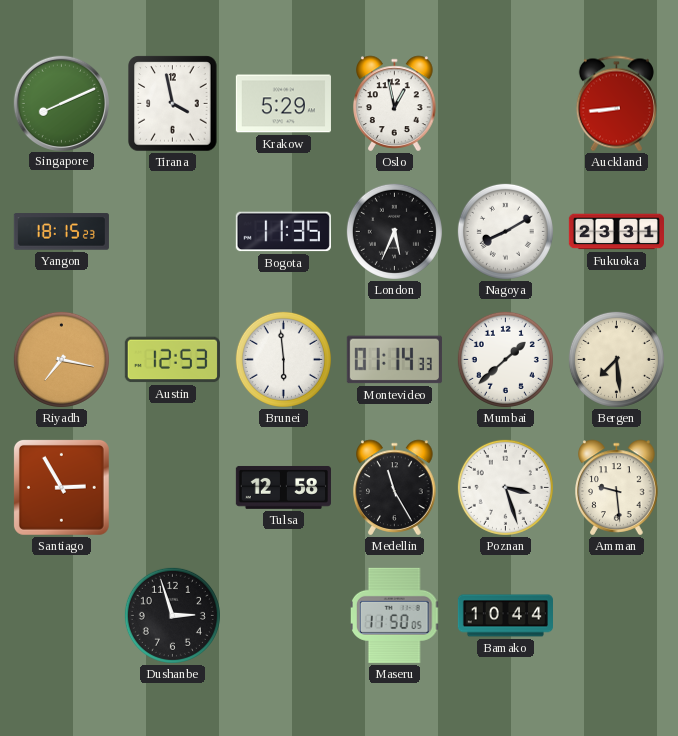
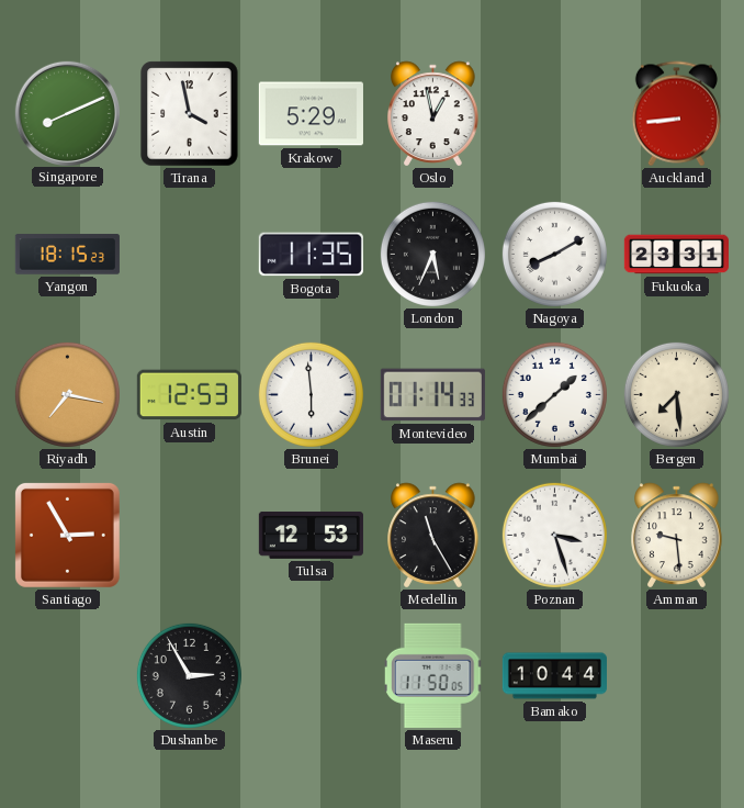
Tulsa: 12:58 -> 12:53 (311, 535)
Dushanbe: 2:57 -> 2:55 (189, 675)
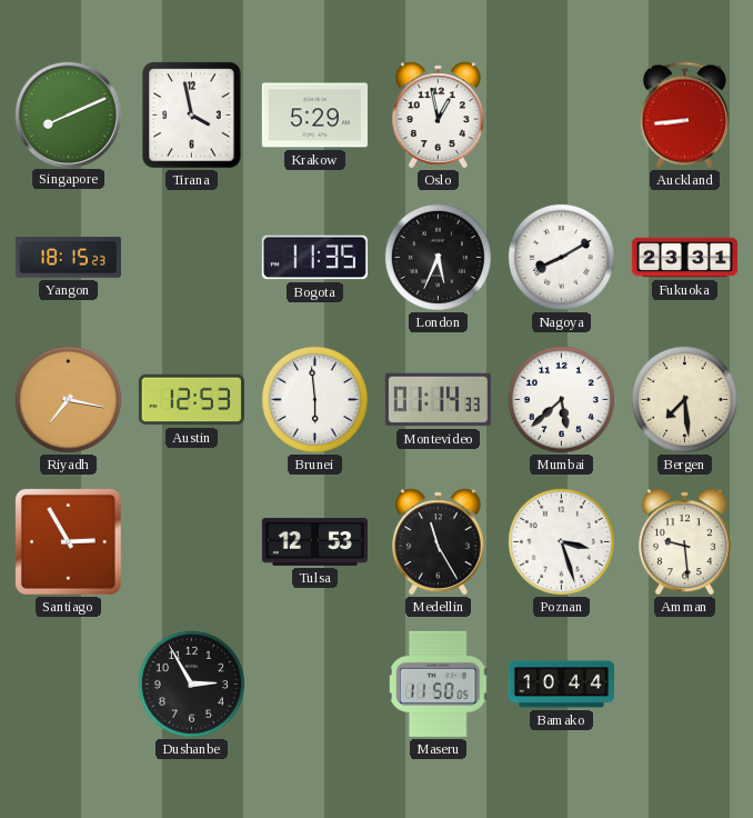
Mumbai: 1:38 -> 5:38 (561, 399)
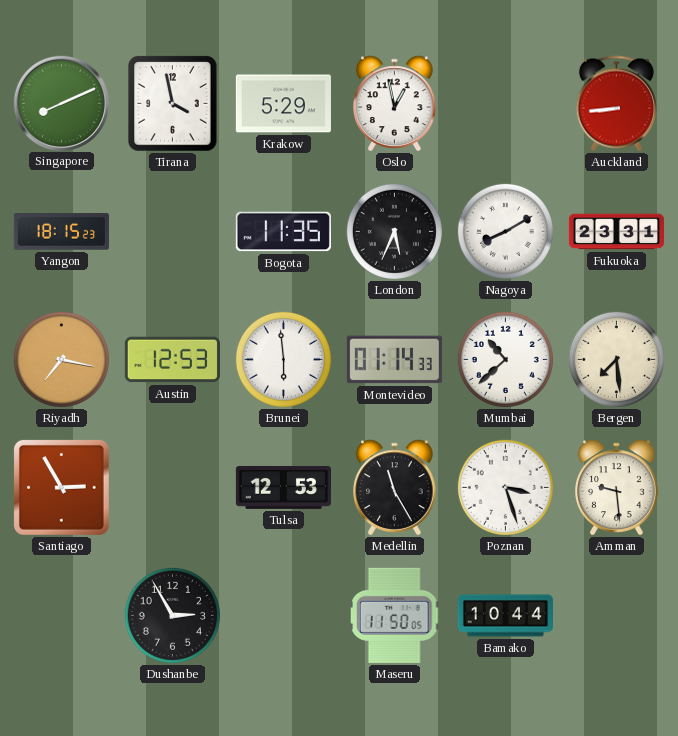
Mumbai: 5:38 -> 10:38 (505, 359)
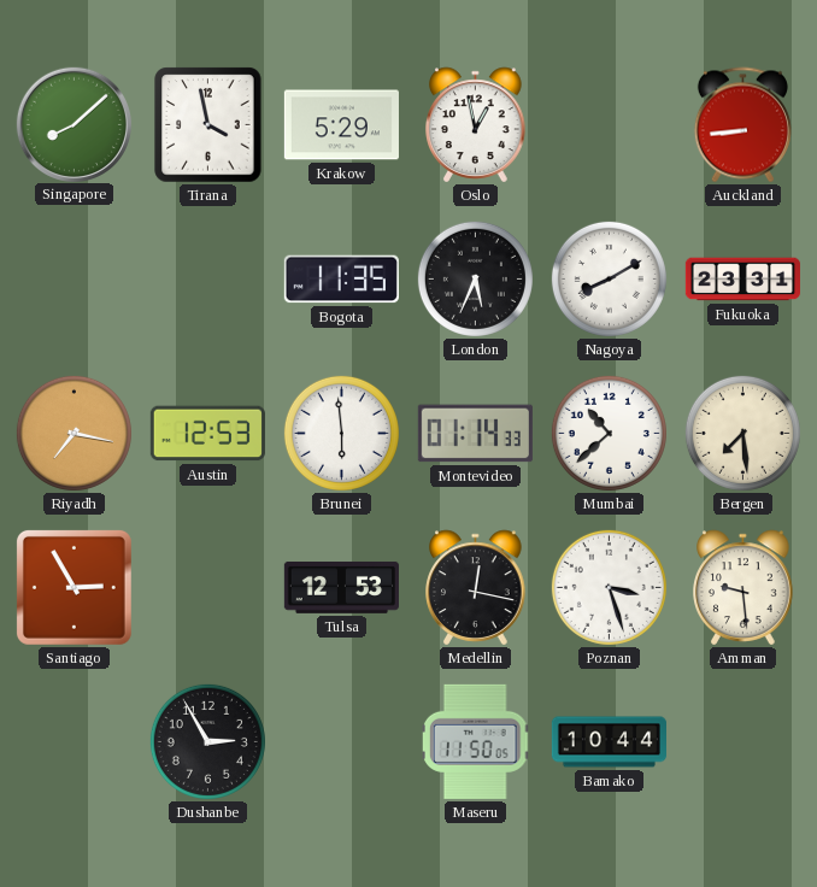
Singapore: 8:11 -> 8:08 (74, 124)
Yangon: 18:15 -> none (61, 232)
Medellin: 11:25 -> 12:17 (476, 588)
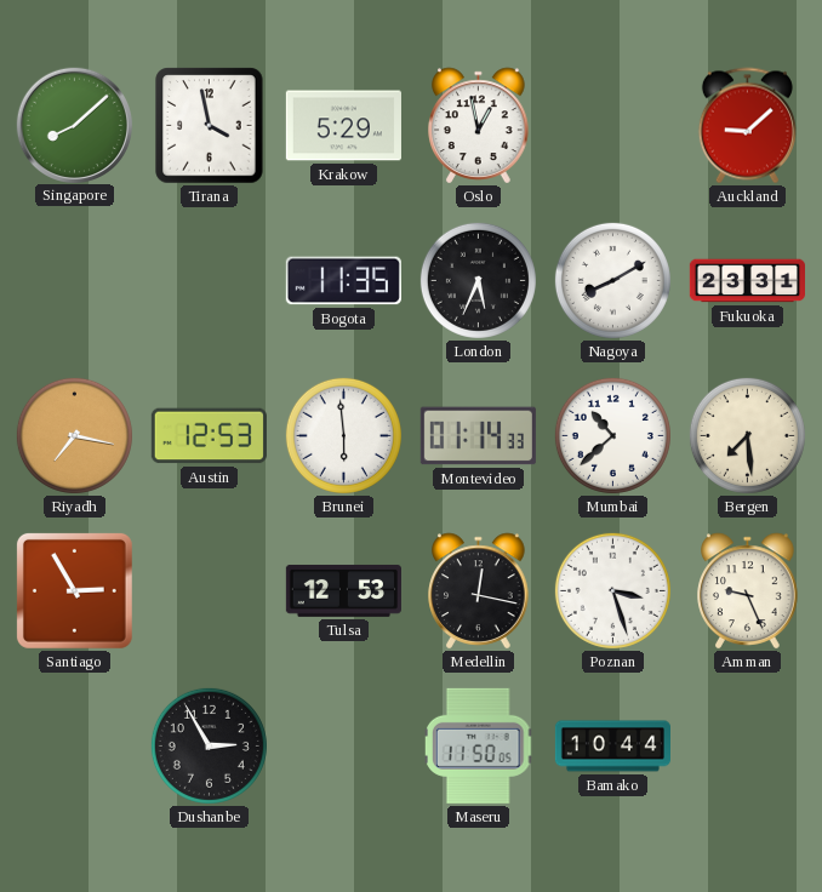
Auckland: 8:44 -> 9:08 (747, 126)
Amman: 9:29 -> 9:26 (748, 591)
